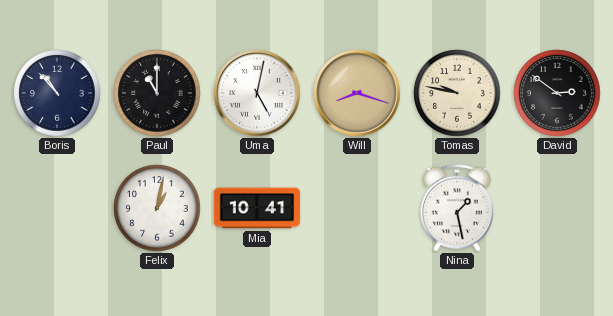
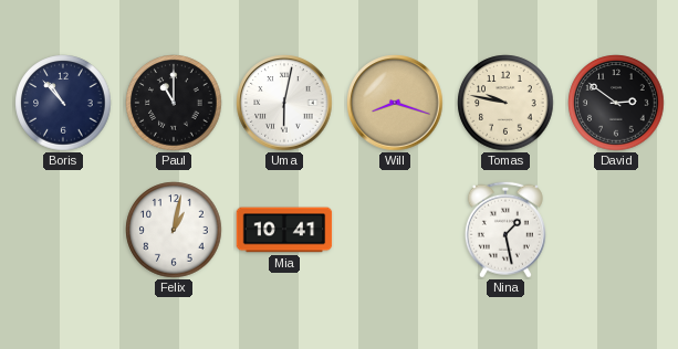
Uma: 5:02 -> 6:02 (284, 103)
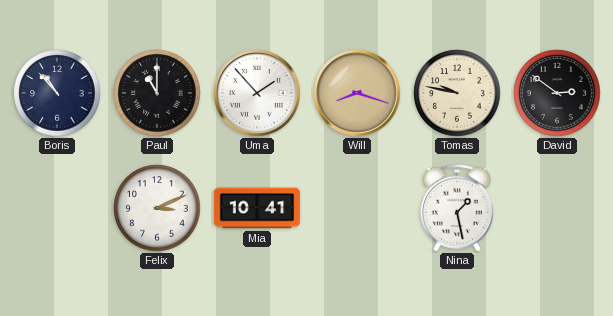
Uma: 6:02 -> 1:53 (257, 93)
Felix: 1:02 -> 3:11 (157, 208)
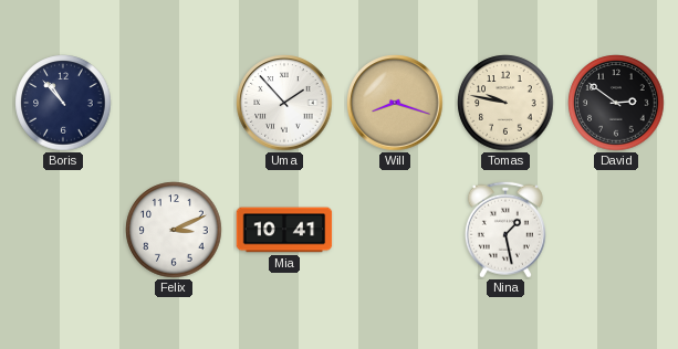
Paul: 11:00 -> none (157, 93)
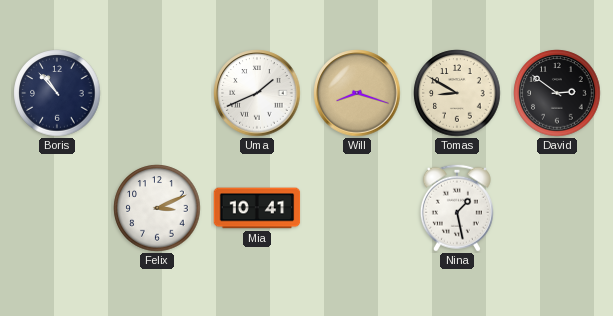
Uma: 1:53 -> 1:41 (257, 93)
Tomas: 9:47 -> 8:50 (457, 93)
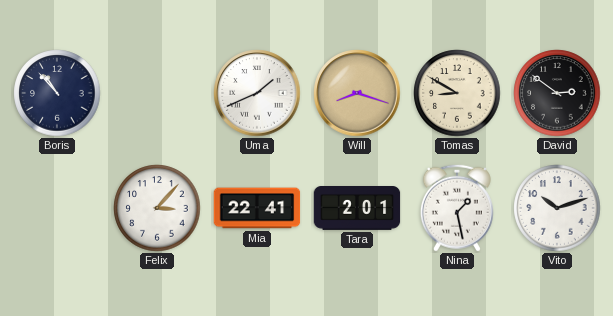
Felix: 3:11 -> 3:07 (157, 208)
Mia: 10:41 -> 22:41 (257, 208)
Tara: none -> 2:01 (357, 209)
Vito: none -> 10:12 (557, 208)
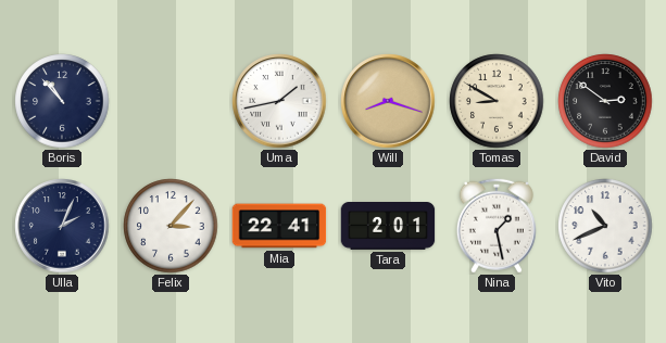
Uma: 1:41 -> 1:43 (279, 101)
Ulla: none -> 2:04 (62, 226)
Vito: 10:12 -> 10:41 (605, 226)
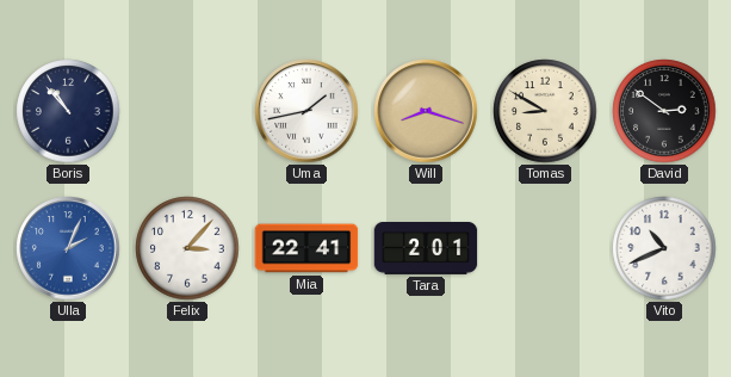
Ulla dial: navy -> blue (68, 248)
Nina: 1:28 -> none (497, 226)
